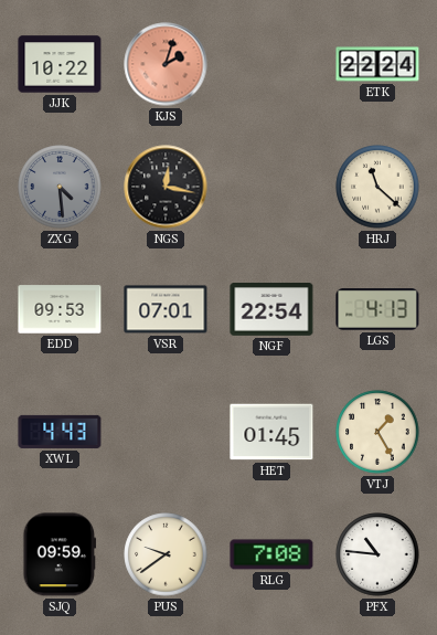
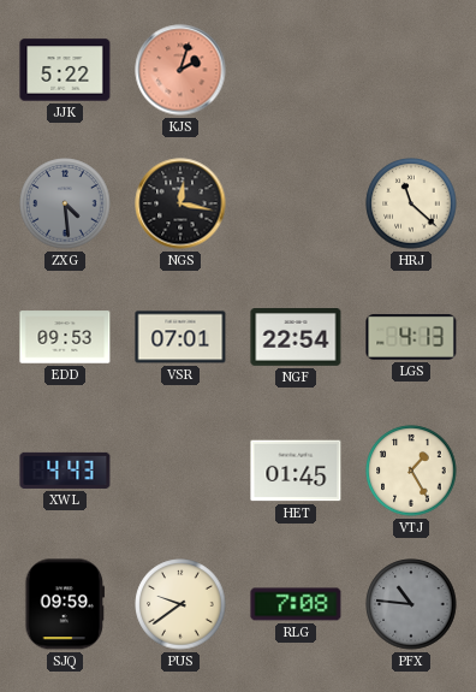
JJK: 10:22 -> 5:22 (65, 70)
ETK: 22:24 -> none (377, 64)
PFX dial: white -> grey (411, 604)
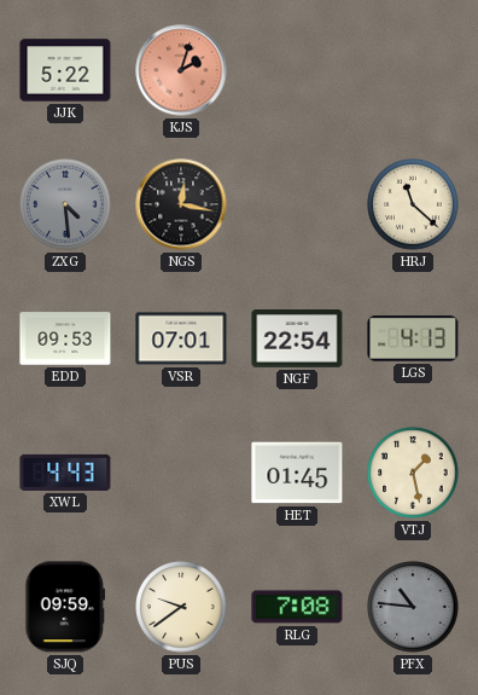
VTJ: 1:25 -> 1:28 (413, 473)
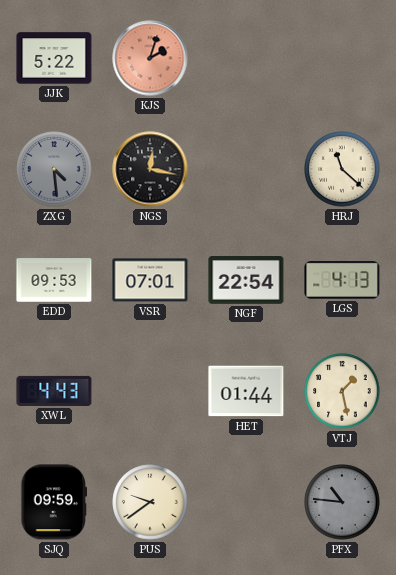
HET: 01:45 -> 01:44 (246, 391)
RLG: 7:08 -> none (297, 607)
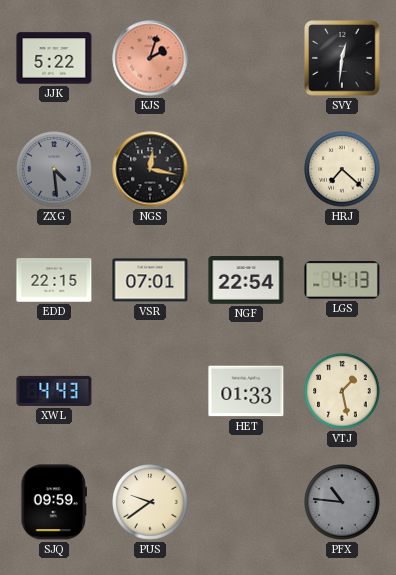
SVY: none -> 12:31 (342, 58)
HRJ: 11:22 -> 7:22 (342, 169)
EDD: 09:53 -> 22:15 (54, 280)
HET: 01:44 -> 01:33 (246, 391)
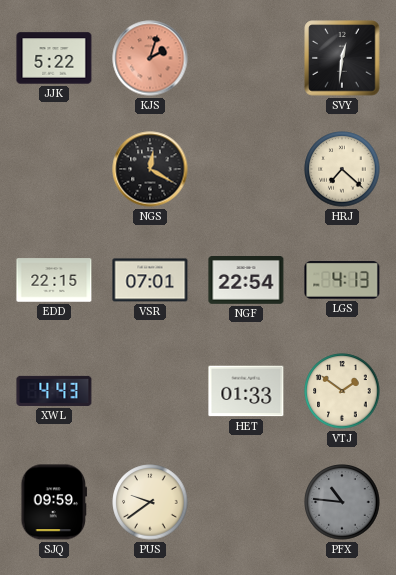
ZXG: 4:29 -> none (54, 169)
NGS: 12:17 -> 12:20 (150, 169)
VTJ: 1:28 -> 1:51 (342, 391)
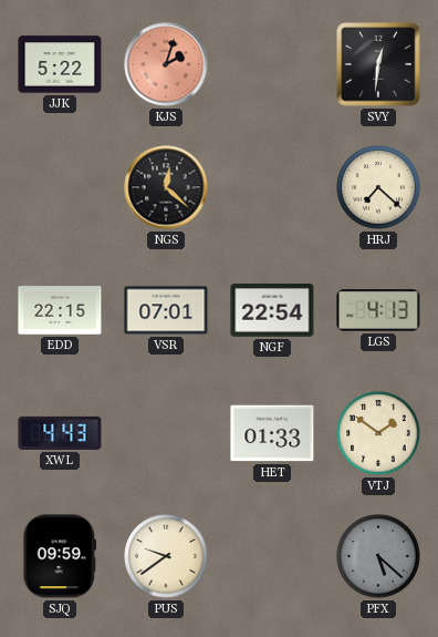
NGS: 12:20 -> 12:22 (166, 187)
PFX: 10:46 -> 5:22 (378, 556)
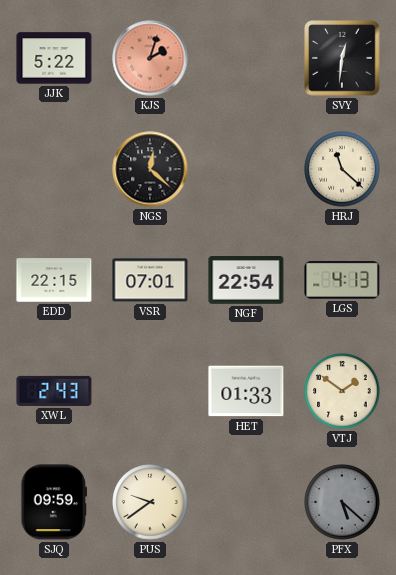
HRJ: 7:22 -> 11:22 (342, 169)
XWL: 4:43 -> 2:43 (54, 391)
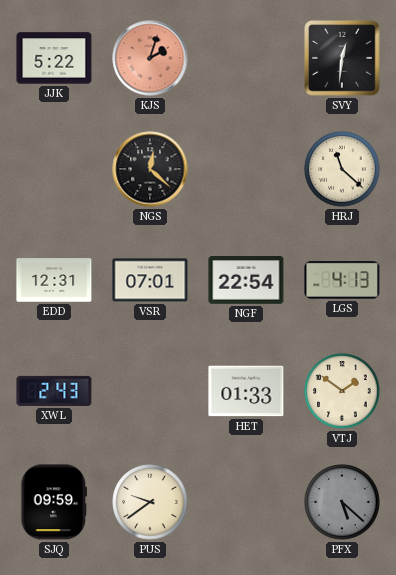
EDD: 22:15 -> 12:31 (54, 280)
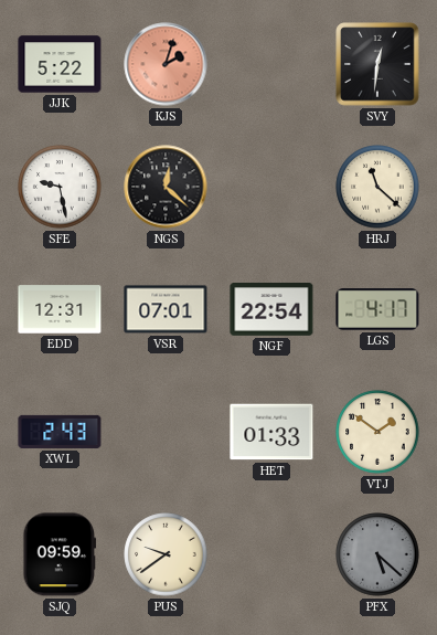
SFE: none -> 9:28 (60, 187)
LGS: 4:13 -> 4:17 (377, 310)
